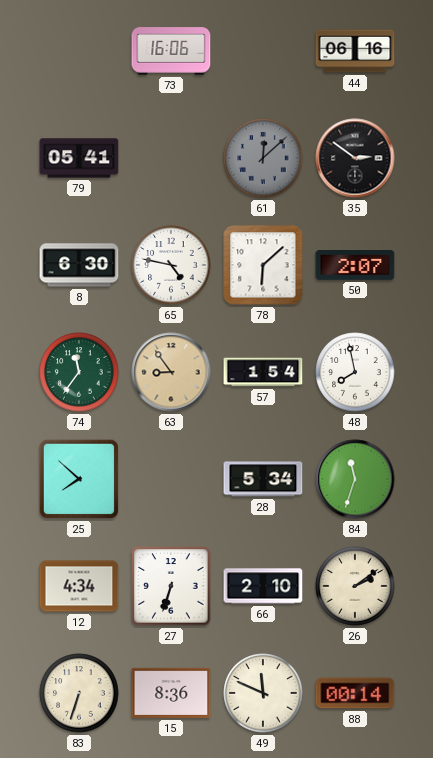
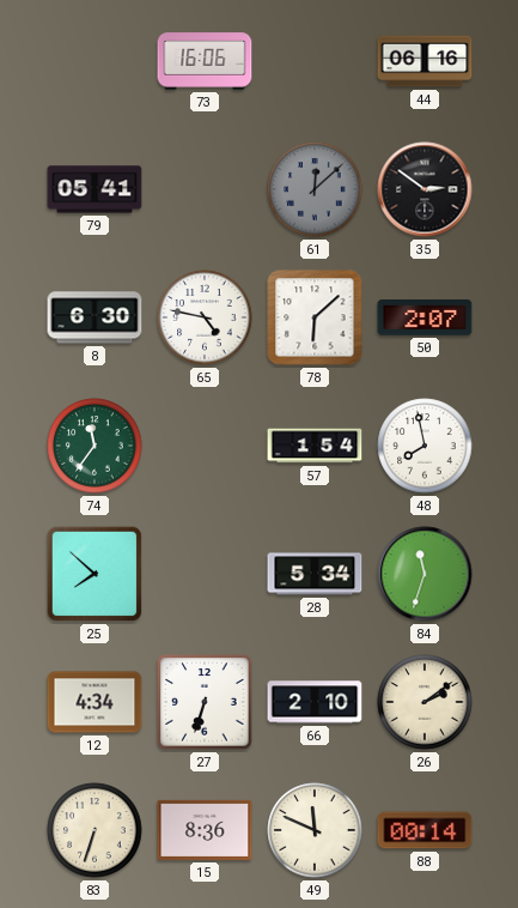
63: 8:54 -> none (171, 372)
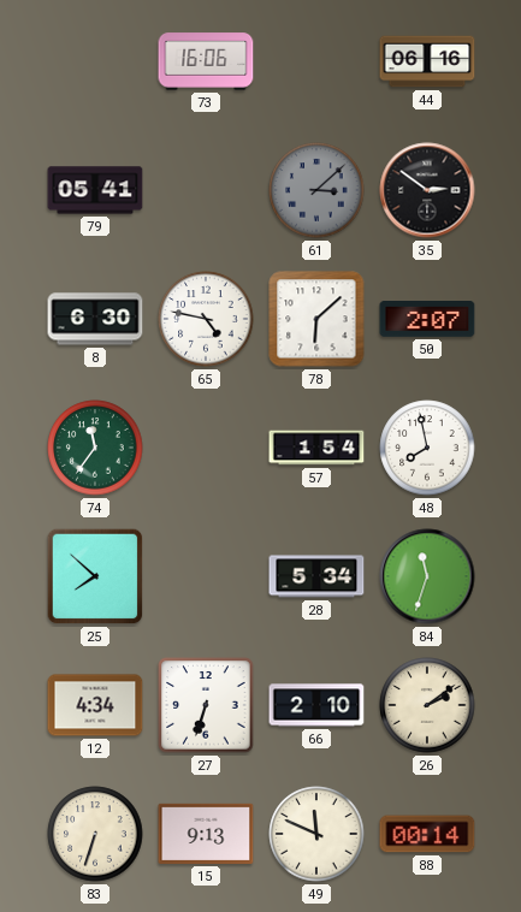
61: 12:08 -> 3:08 (316, 190)
15: 8:36 -> 9:13 (206, 834)
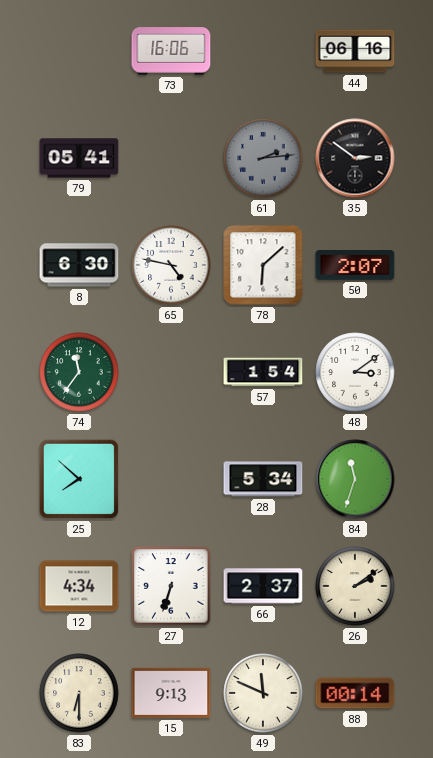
61: 3:08 -> 2:14 (263, 158)
48: 7:58 -> 3:09 (355, 372)
66: 2:10 -> 2:37 (263, 586)
83: 6:33 -> 6:30 (79, 693)
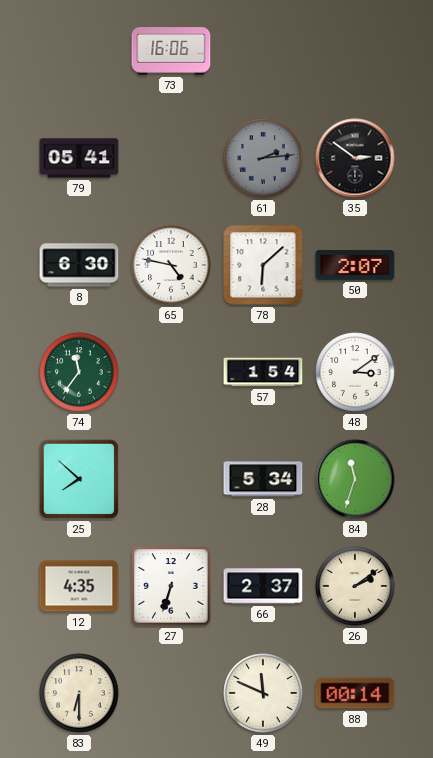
44: 06:16 -> none (355, 51)
12: 4:34 -> 4:35 (79, 586)
15: 9:13 -> none (171, 693)
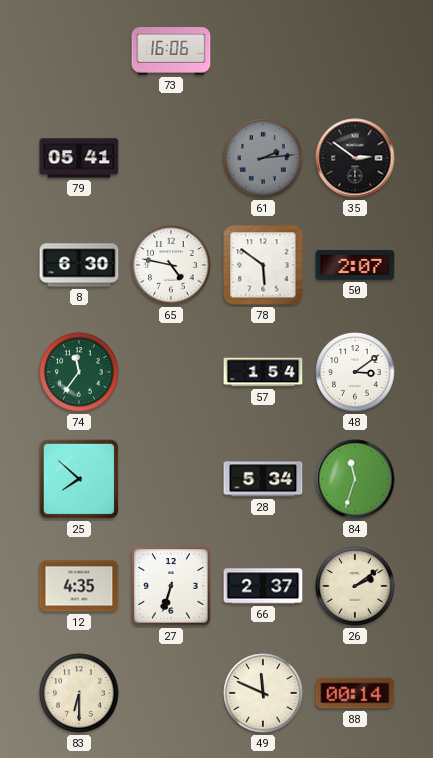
78: 6:08 -> 5:51 (263, 265)
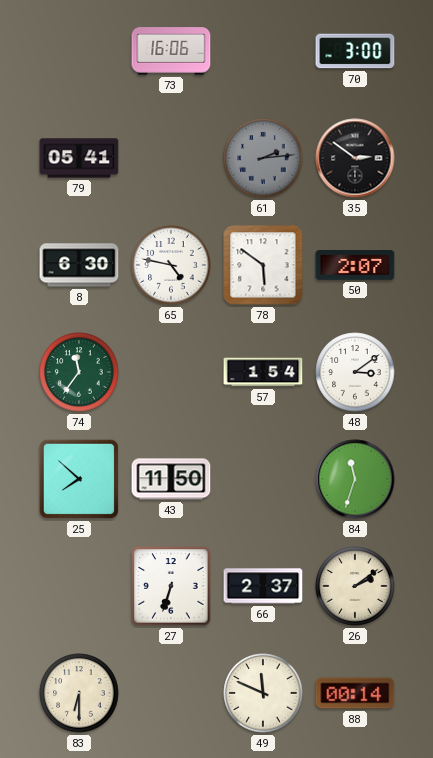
70: none -> 3:00 (355, 51)
43: none -> 11:50 (171, 479)
28: 5:34 -> none (263, 479)
12: 4:35 -> none (79, 586)
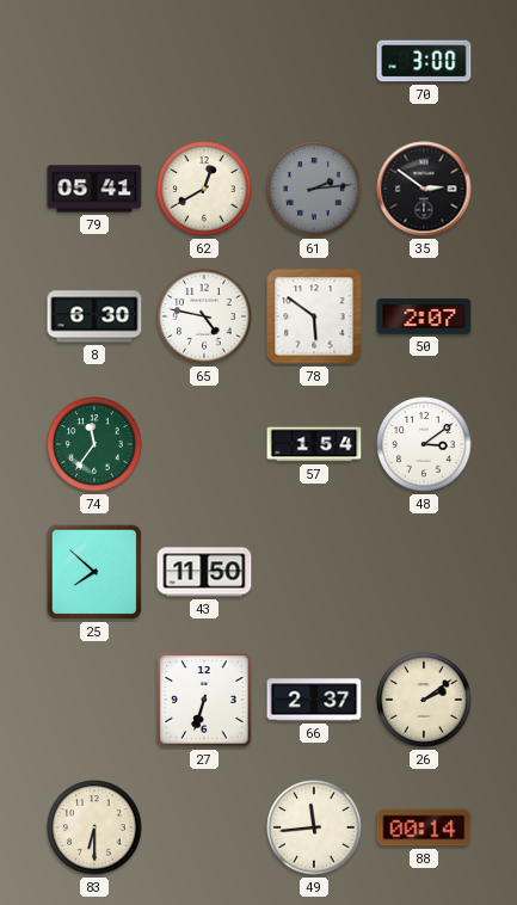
73: 16:06 -> none (171, 51)
62: none -> 12:40 (204, 189)
84: 11:33 -> none (355, 479)
49: 11:49 -> 11:44 (314, 827)
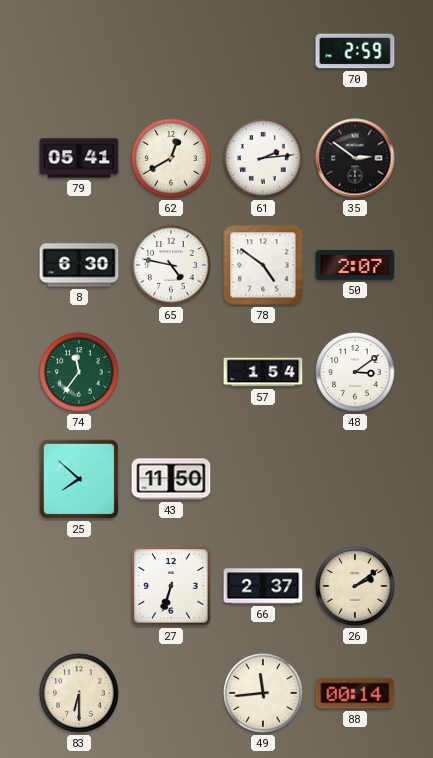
70: 3:00 -> 2:59 (355, 51)
61 dial: grey -> white (263, 158)
78: 5:51 -> 4:51 (263, 265)
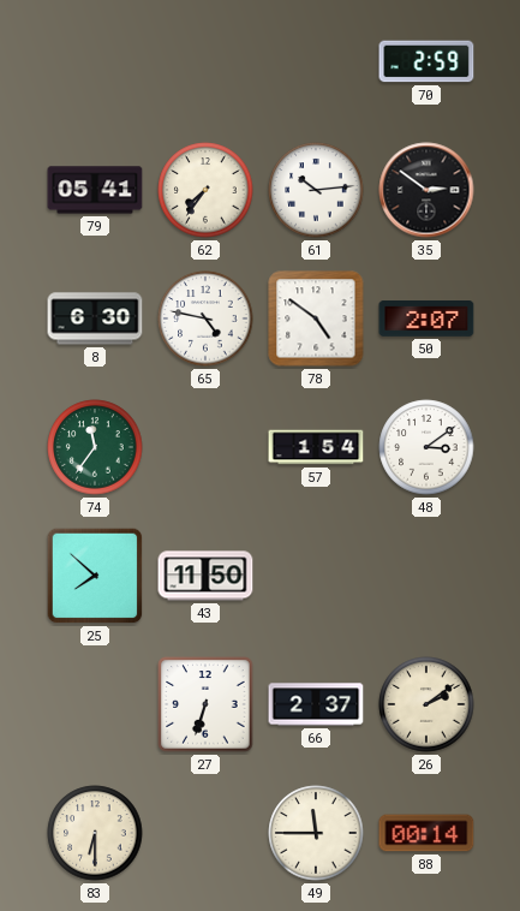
62: 12:40 -> 7:36 (205, 190)
61: 2:14 -> 10:14 (316, 190)
49: 11:44 -> 11:45 (316, 833)
